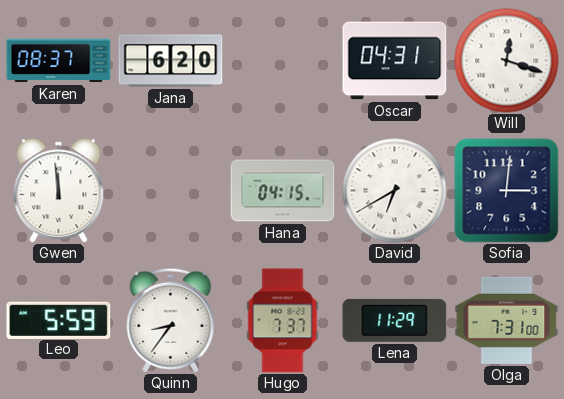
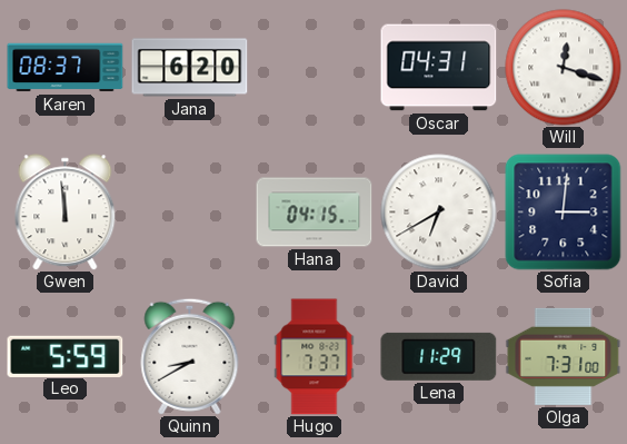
Quinn: 8:36 -> 8:40 (190, 356)
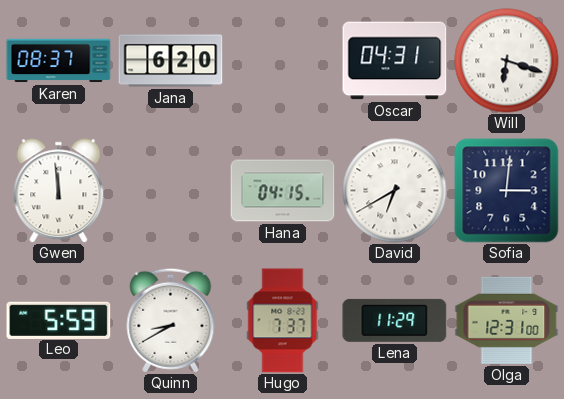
Will: 12:18 -> 6:18 (507, 61)
Olga: 7:31 -> 12:31 (507, 320)
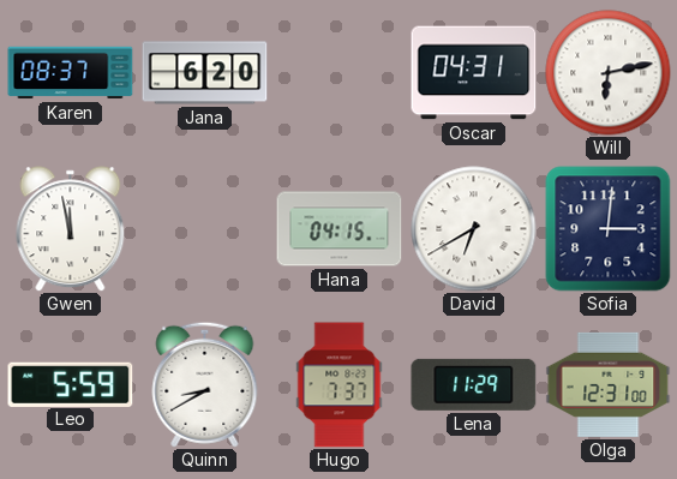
Will: 6:18 -> 6:13 (609, 73)
Gwen: 11:59 -> 11:58 (71, 229)
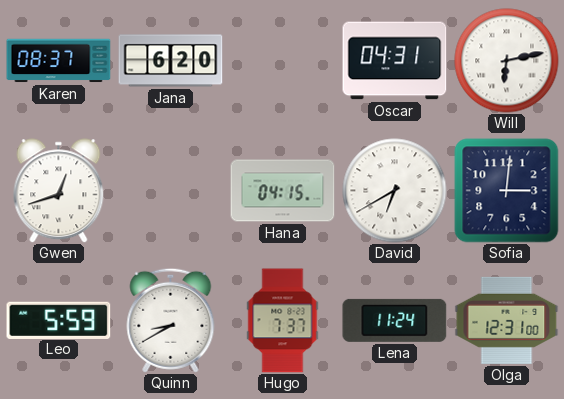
Gwen: 11:58 -> 12:42 (59, 191)
Lena: 11:29 -> 11:24 (395, 320)
